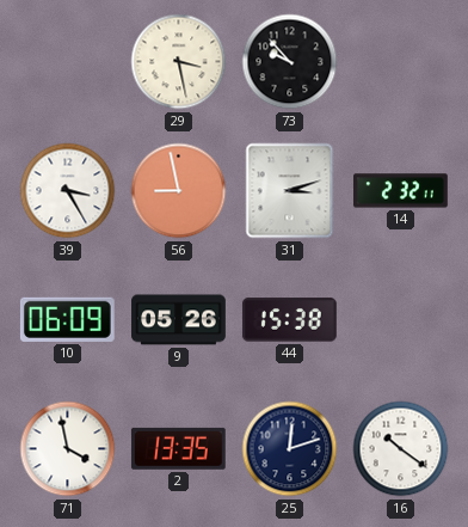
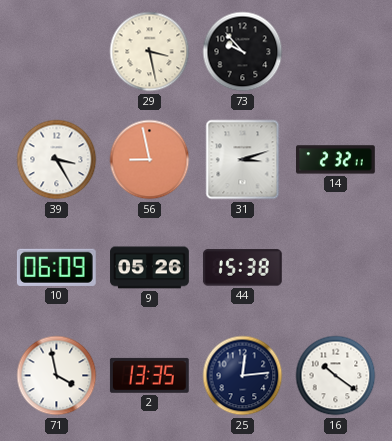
25: 12:12 -> 12:14 (243, 376)
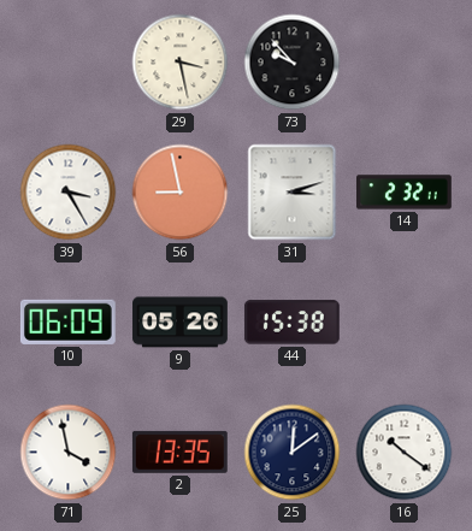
25: 12:14 -> 12:09 (293, 453)
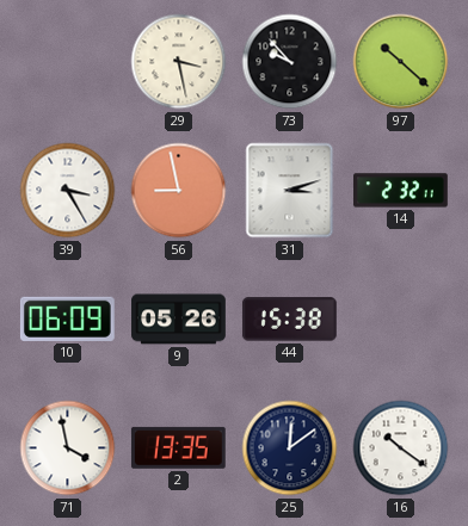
97: none -> 10:22 (401, 62)
